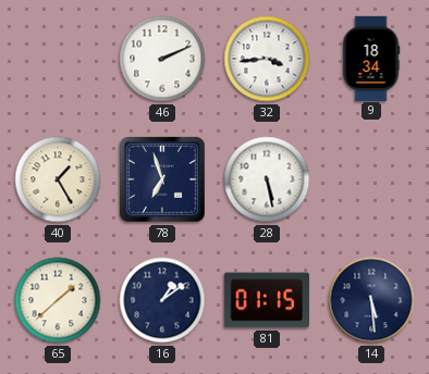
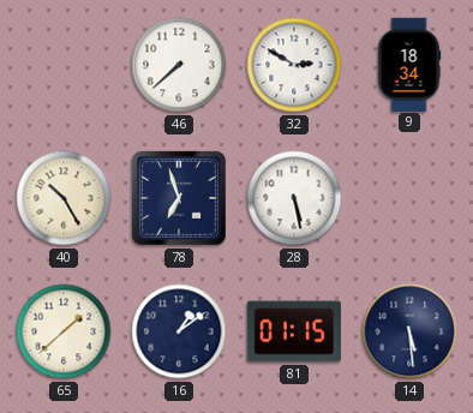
46: 2:11 -> 7:38 (179, 65)
32: 3:44 -> 2:50 (294, 65)
40: 1:25 -> 10:25 (64, 198)
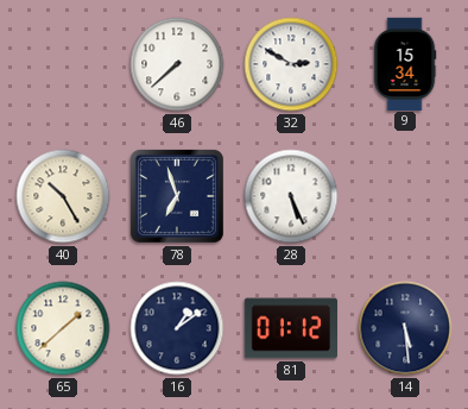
9: 18:34 -> 15:34 (405, 63)
28: 5:28 -> 5:26 (291, 196)
81: 01:15 -> 01:12 (290, 328)
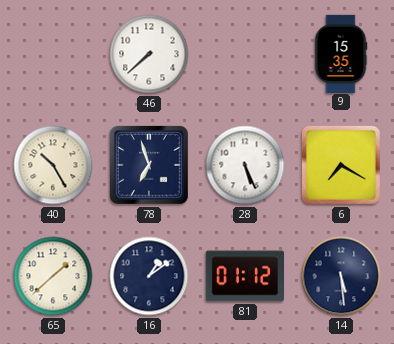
32: 2:50 -> none (291, 64)
9: 15:34 -> 15:35 (341, 53)
6: none -> 7:20 (341, 165)
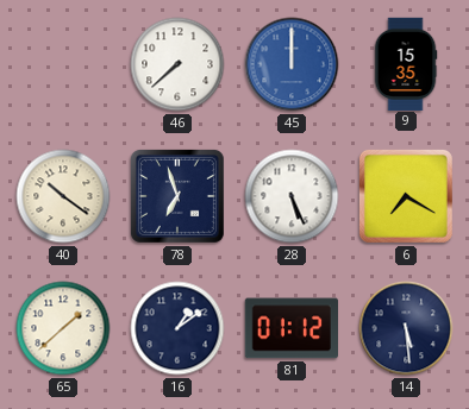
45: none -> 12:00 (292, 64)
40: 10:25 -> 10:21 (63, 196)
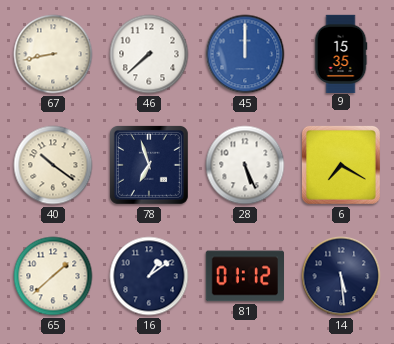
67: none -> 8:43 (53, 54)
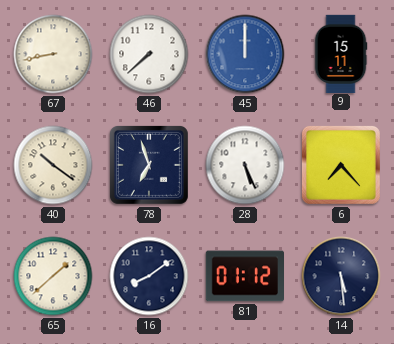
9: 15:35 -> 15:11 (341, 53)
6: 7:20 -> 7:23 (341, 165)
16: 1:09 -> 8:09 (149, 276)
